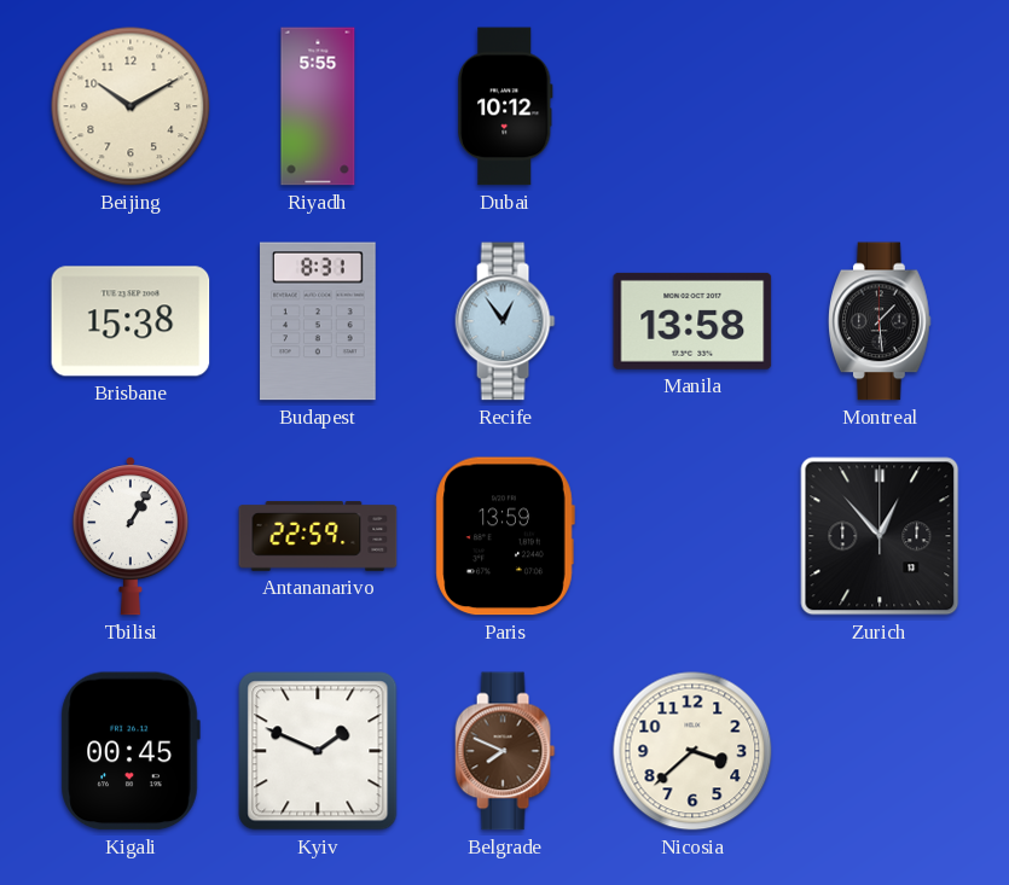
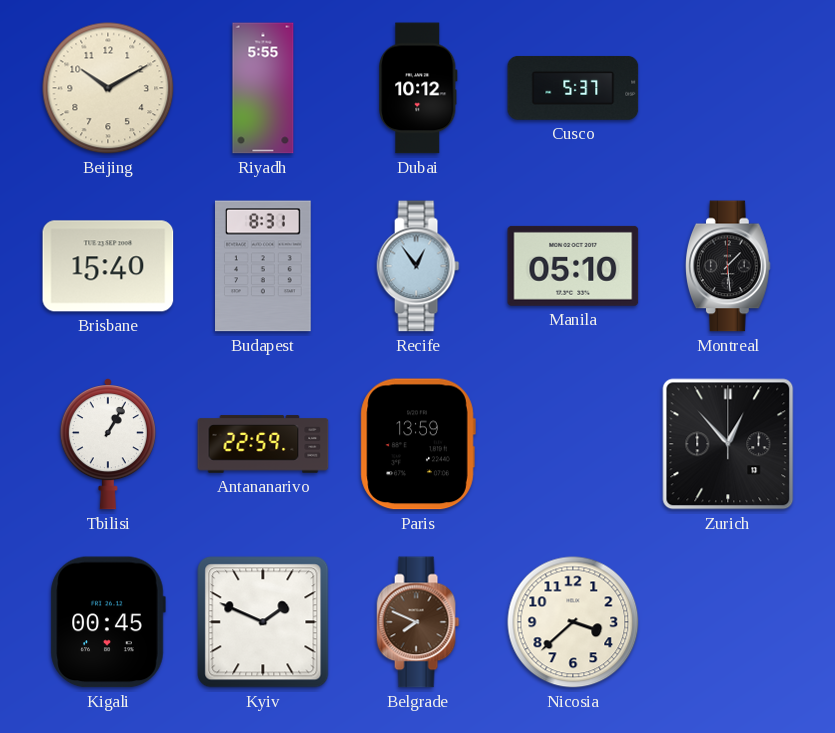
Cusco: none -> 5:37 (573, 88)
Brisbane: 15:38 -> 15:40 (108, 266)
Manila: 13:58 -> 05:10 (573, 266)
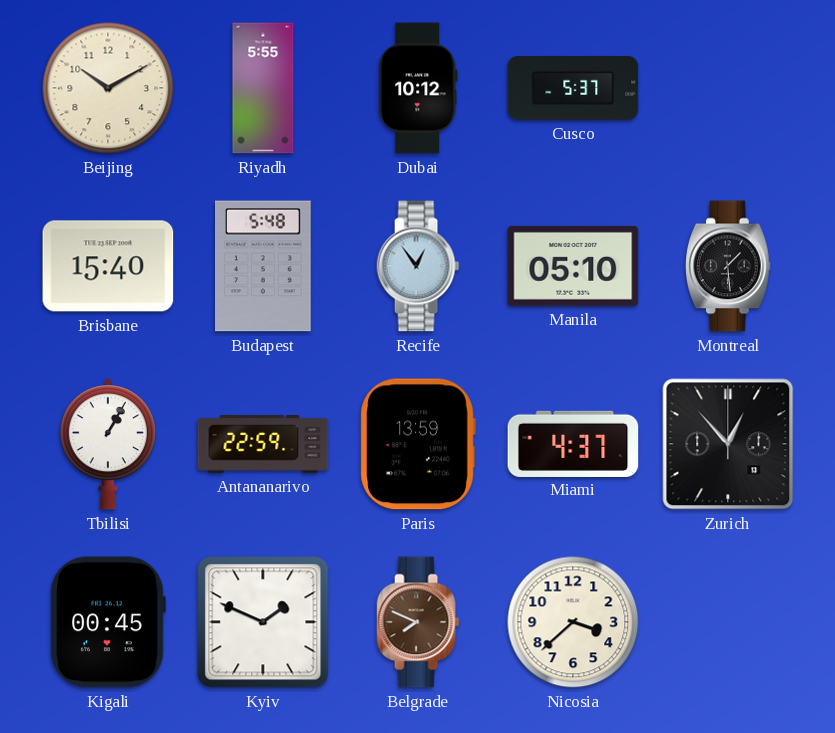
Budapest: 8:31 -> 5:48 (264, 266)
Miami: none -> 4:37 (573, 443)
